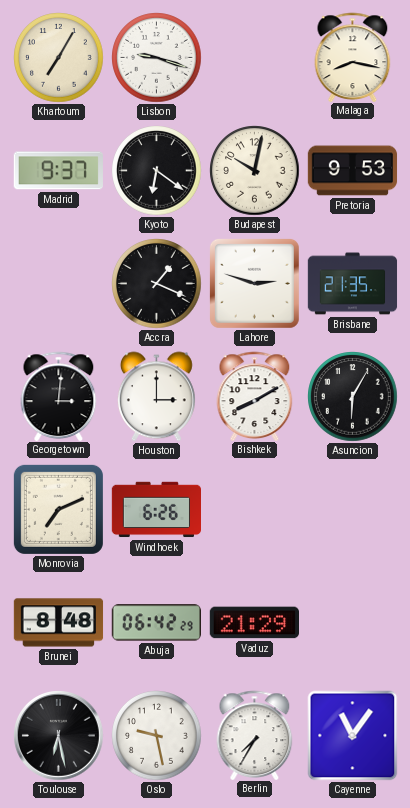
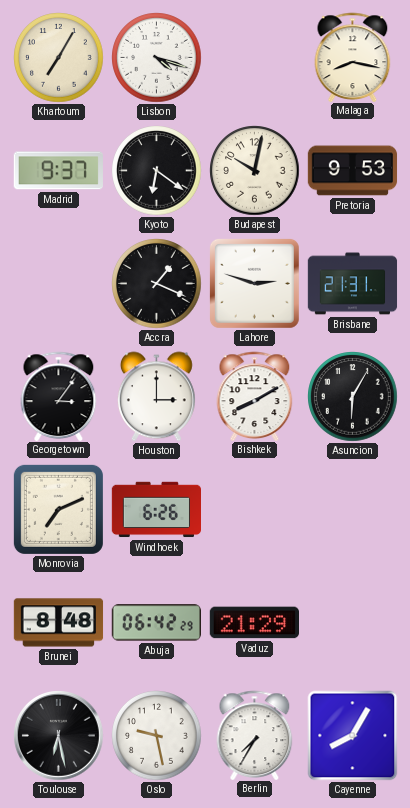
Lisbon: 9:18 -> 4:18 (157, 58)
Brisbane: 21:35 -> 21:31 (353, 284)
Georgetown: 3:01 -> 3:06 (59, 396)
Cayenne: 11:06 -> 8:05 (353, 736)
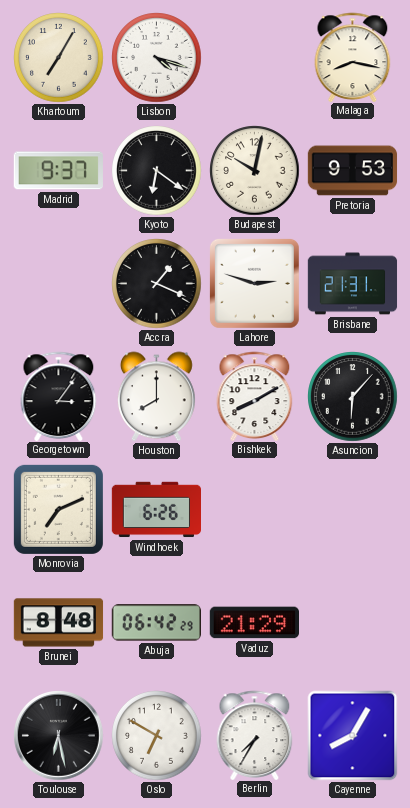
Houston: 3:00 -> 8:00 (156, 397)
Asuncion: 6:05 -> 6:07 (353, 397)
Oslo: 9:28 -> 6:50 (157, 736)
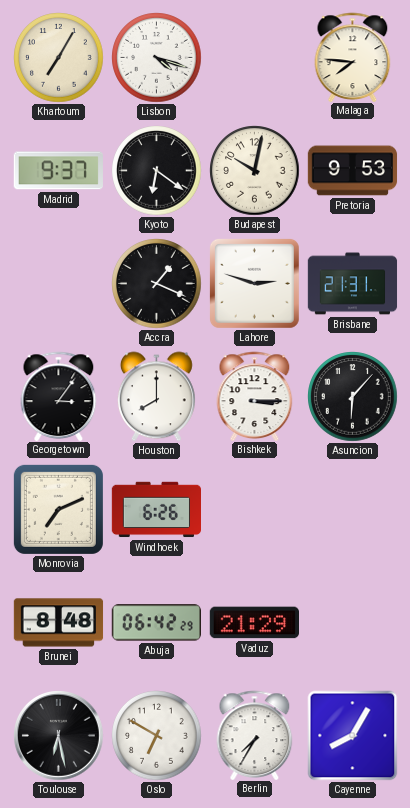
Malaga: 8:17 -> 7:46 (353, 57)
Bishkek: 8:10 -> 3:15 (255, 396)
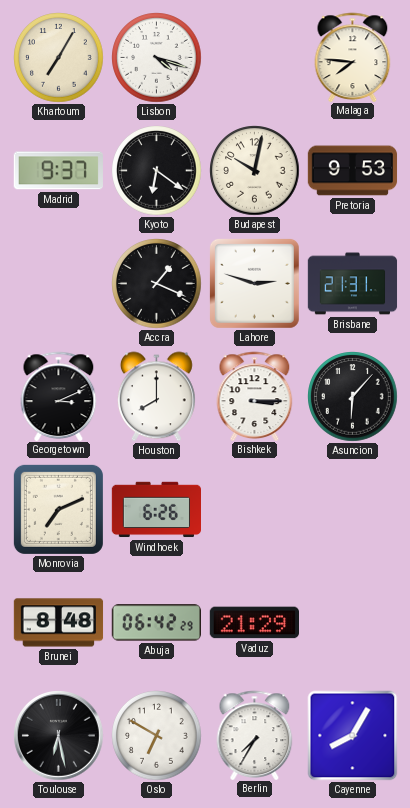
Georgetown: 3:06 -> 3:11 (59, 396)
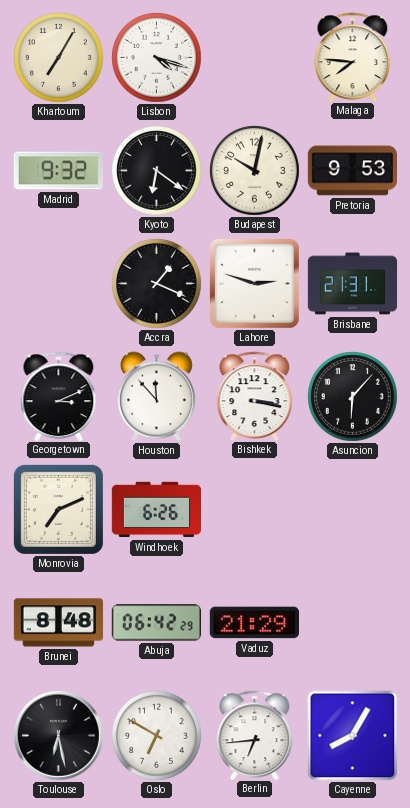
Madrid: 9:37 -> 9:32 (58, 171)
Houston: 8:00 -> 11:53 (156, 397)
Bishkek: 3:15 -> 3:17 (255, 396)
Berlin: 7:35 -> 6:44 (255, 735)
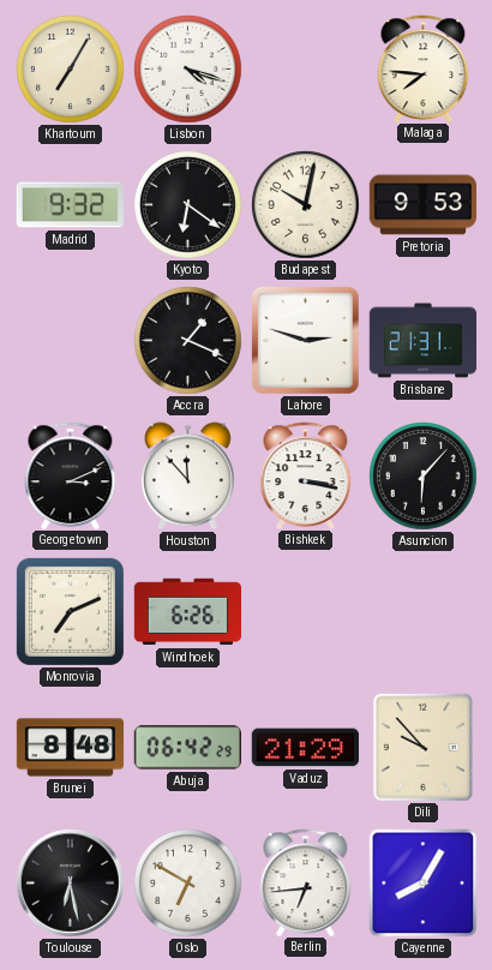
Dili: none -> 9:53 (422, 747)
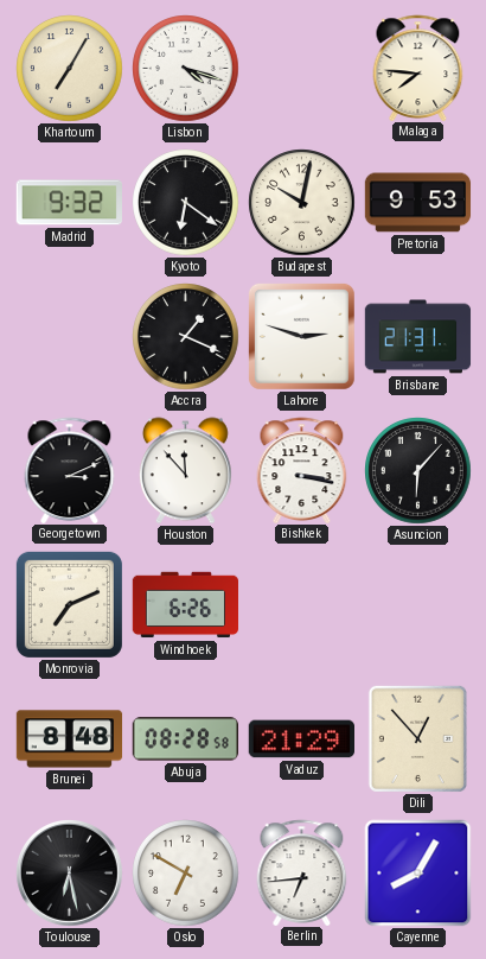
Abuja: 06:42 -> 08:28 (185, 739)
Dili: 9:53 -> 12:53 (417, 738)
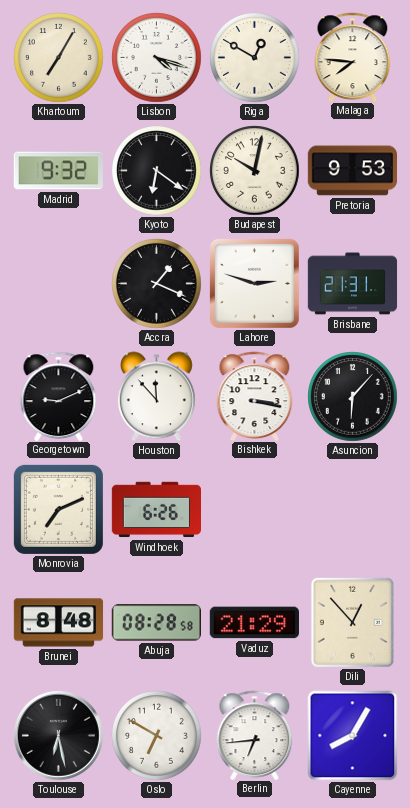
Riga: none -> 12:50 (255, 58)
Georgetown: 3:11 -> 9:11 (59, 396)
